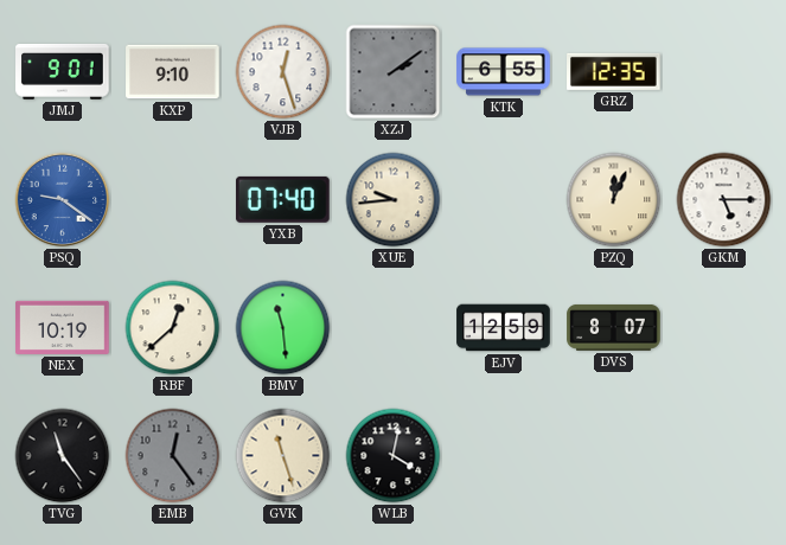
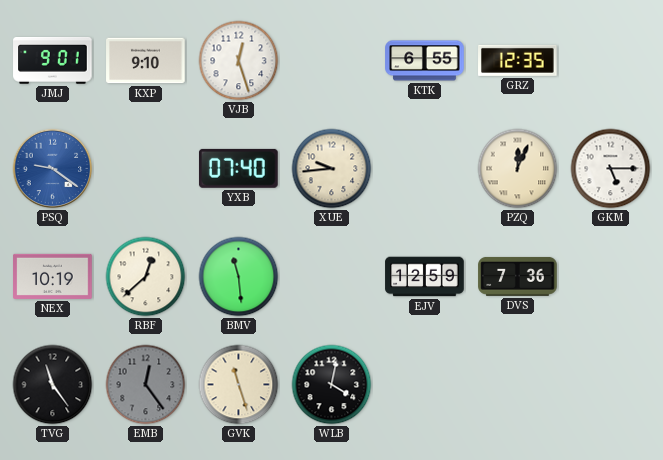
XZJ: 2:09 -> none (394, 72)
DVS: 8:07 -> 7:36 (518, 276)
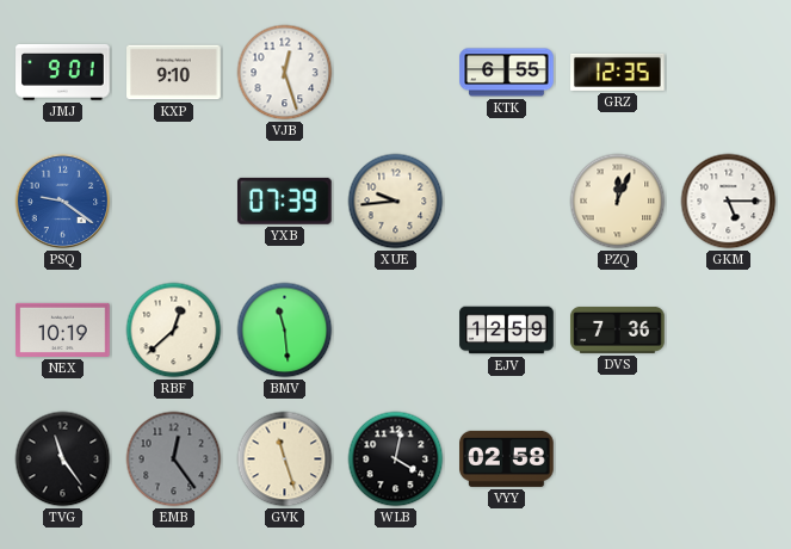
YXB: 07:40 -> 07:39 (284, 201)
VYY: none -> 02:58 (507, 458)
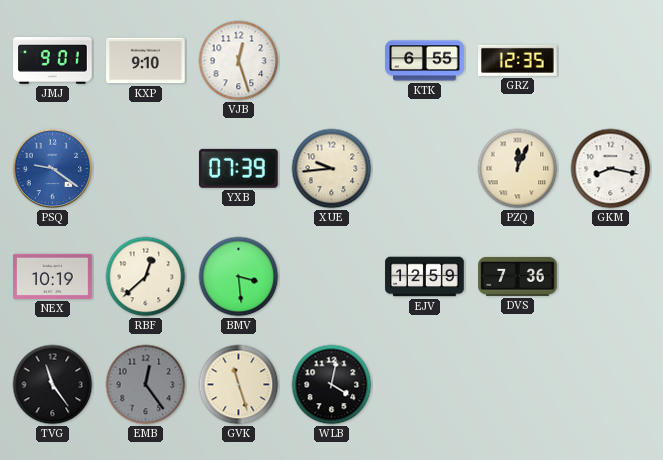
GKM: 5:15 -> 8:17 (611, 169)
BMV: 11:29 -> 3:29 (239, 277)
VYY: 02:58 -> none (507, 458)
